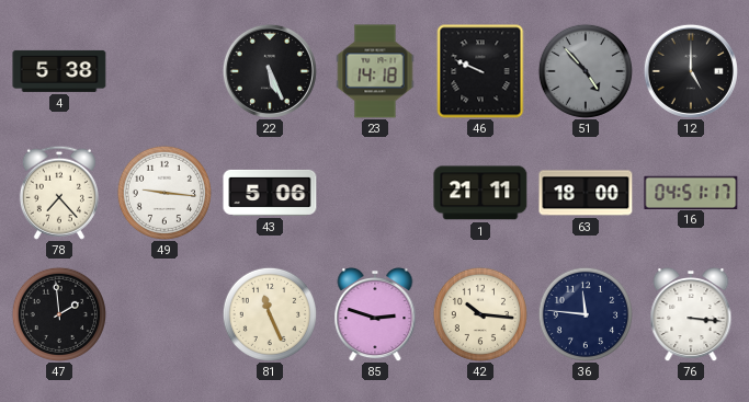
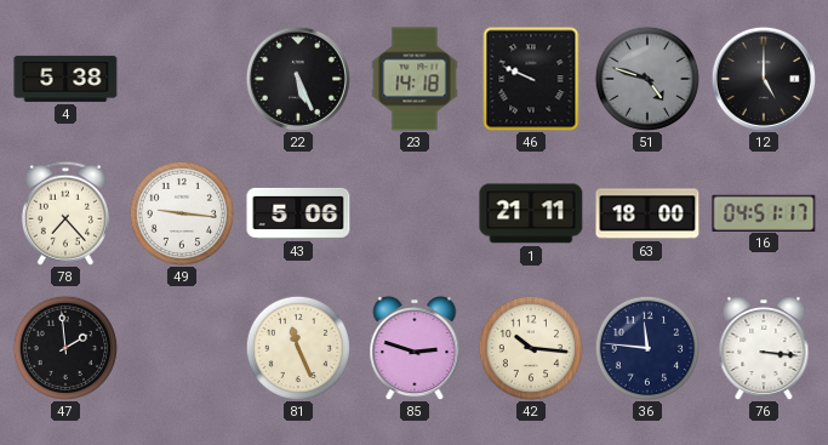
51: 4:53 -> 4:48 (646, 78)
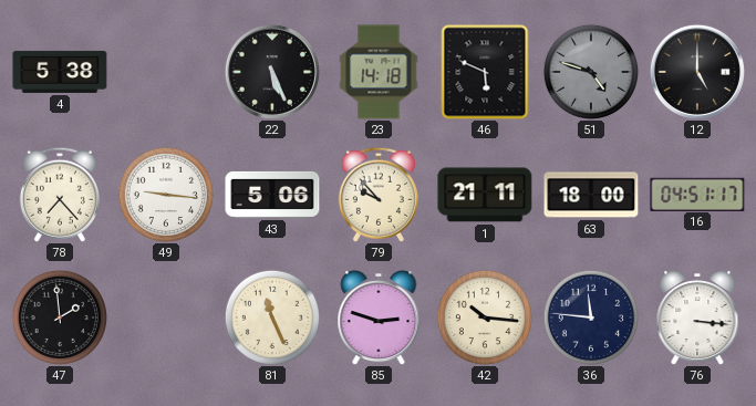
46: 9:49 -> 5:49 (485, 72)
79: none -> 9:53 (379, 195)
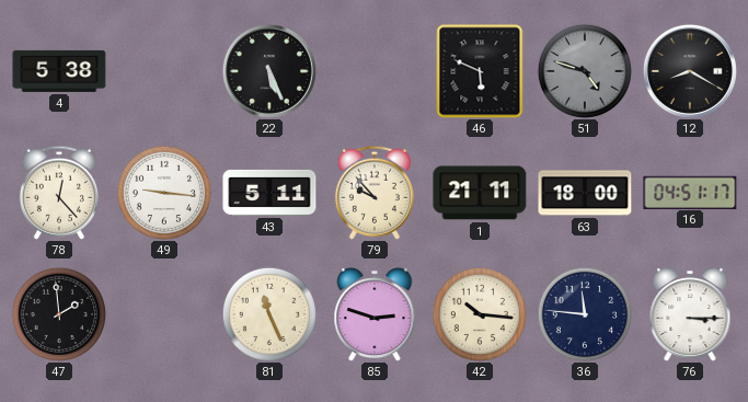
23: 14:18 -> none (379, 72)
12: 5:00 -> 8:20 (690, 71)
78: 7:23 -> 12:23 (59, 193)
43: 5:06 -> 5:11 (269, 193)
76: 3:16 -> 3:15 (690, 314)
